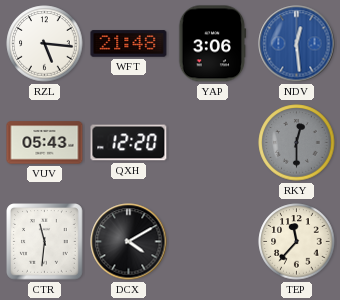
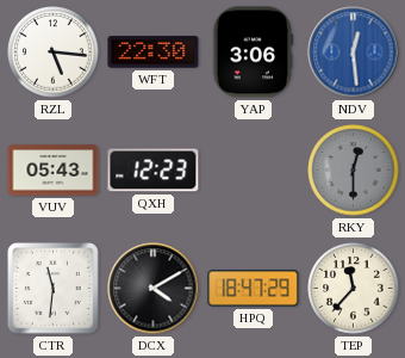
WFT: 21:48 -> 22:30 (154, 53)
QXH: 12:20 -> 12:23 (154, 171)
HPQ: none -> 18:47 (254, 289)
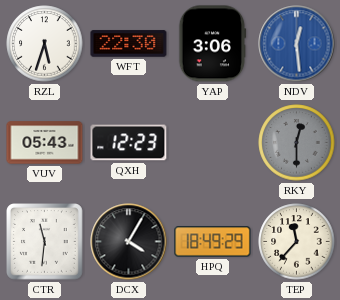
RZL: 5:16 -> 5:33 (45, 44)
DCX: 4:10 -> 4:05 (129, 242)
HPQ: 18:47 -> 18:49 (213, 242)
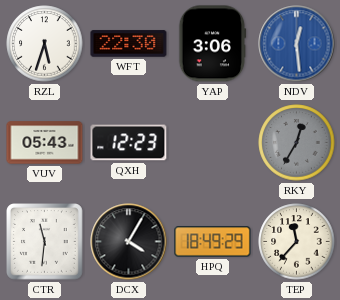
RKY: 12:30 -> 12:35 (297, 143)
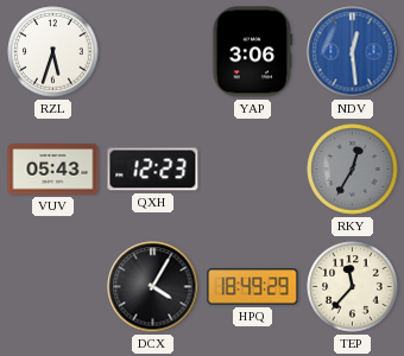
WFT: 22:30 -> none (129, 44)
CTR: 11:31 -> none (45, 242)
